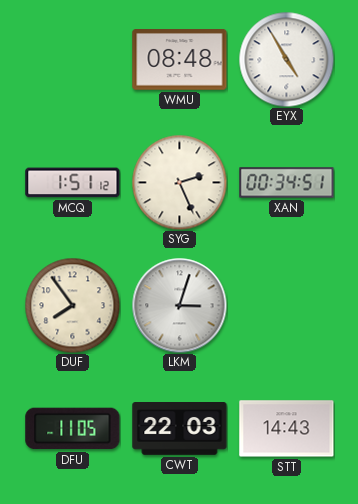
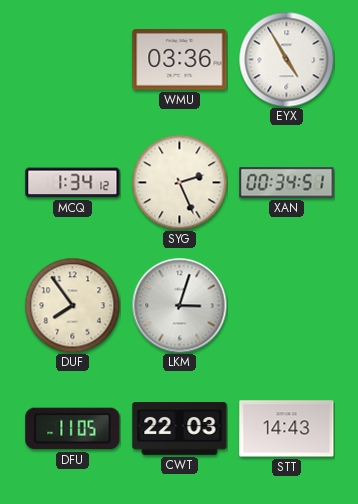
WMU: 08:48 -> 03:36 (180, 60)
MCQ: 1:51 -> 1:34 (73, 183)
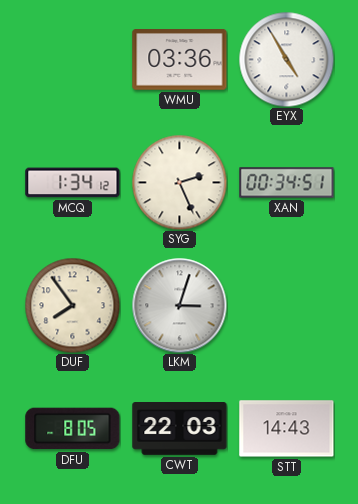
DFU: 11:05 -> 8:05 (73, 429)
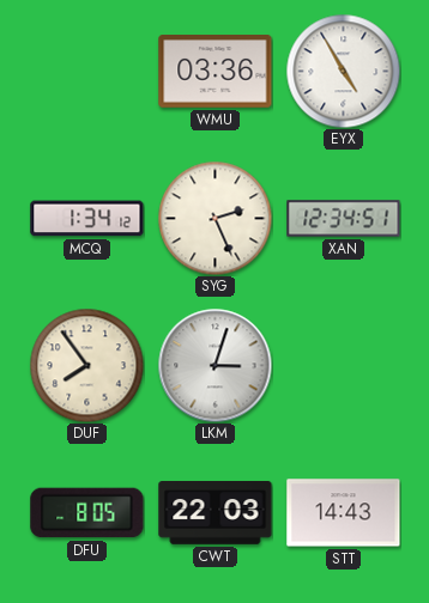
XAN: 00:34 -> 12:34 (344, 219)
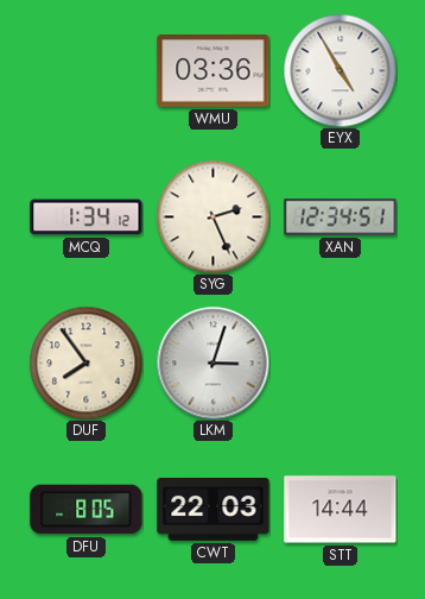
STT: 14:43 -> 14:44 (341, 510)
